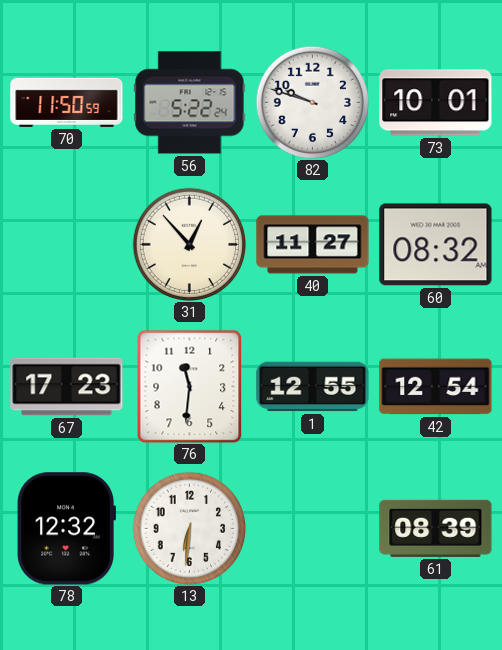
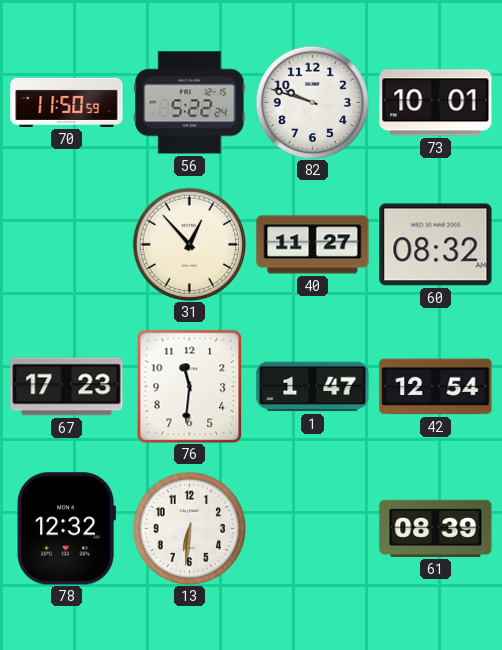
1: 12:55 -> 1:47 (313, 387)
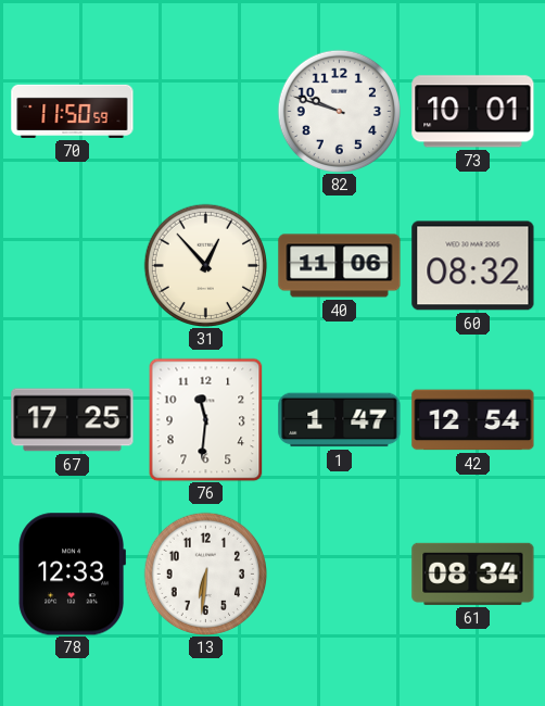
56: 5:22 -> none (190, 103)
40: 11:27 -> 11:06 (340, 266)
67: 17:23 -> 17:25 (73, 420)
78: 12:32 -> 12:33 (72, 575)
61: 08:39 -> 08:34 (473, 573)
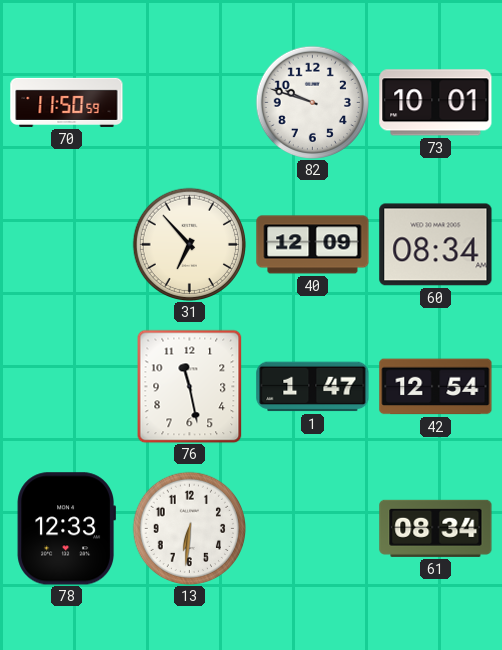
31: 12:53 -> 6:53 (189, 244)
40: 11:06 -> 12:09 (313, 245)
60: 08:32 -> 08:34 (436, 245)
67: 17:25 -> none (73, 420)
76: 11:31 -> 11:28 (190, 386)
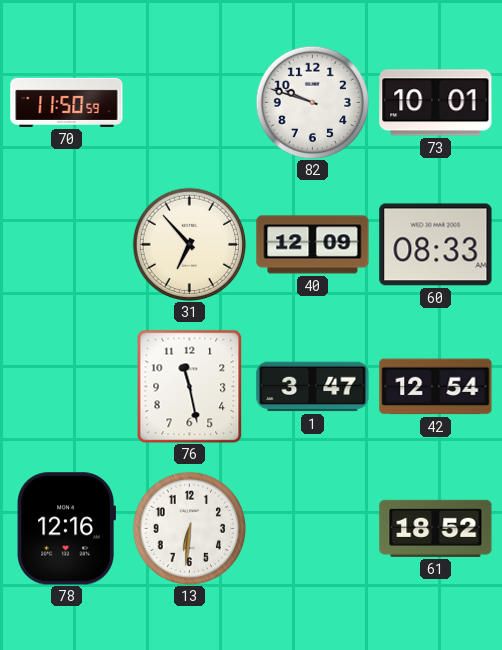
60: 08:34 -> 08:33 (436, 245)
1: 1:47 -> 3:47 (313, 387)
78: 12:33 -> 12:16 (66, 529)
61: 08:34 -> 18:52 (436, 528)
